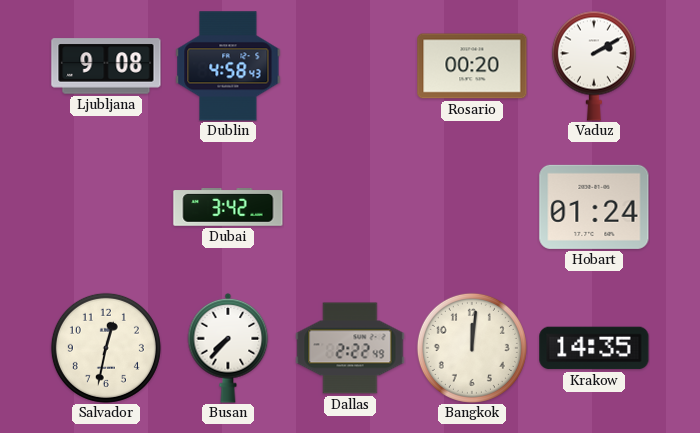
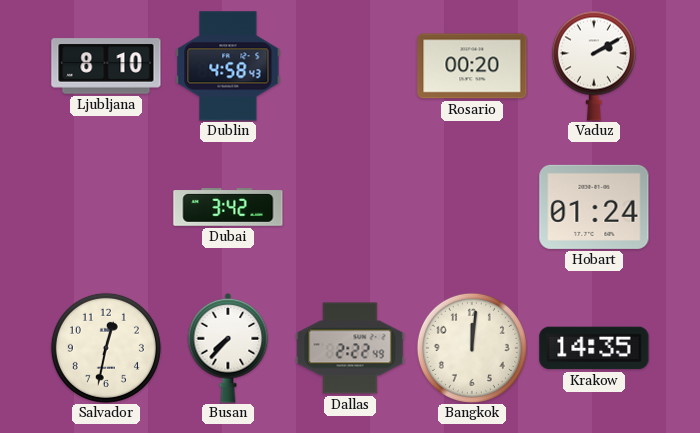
Ljubljana: 9:08 -> 8:10 (106, 66)
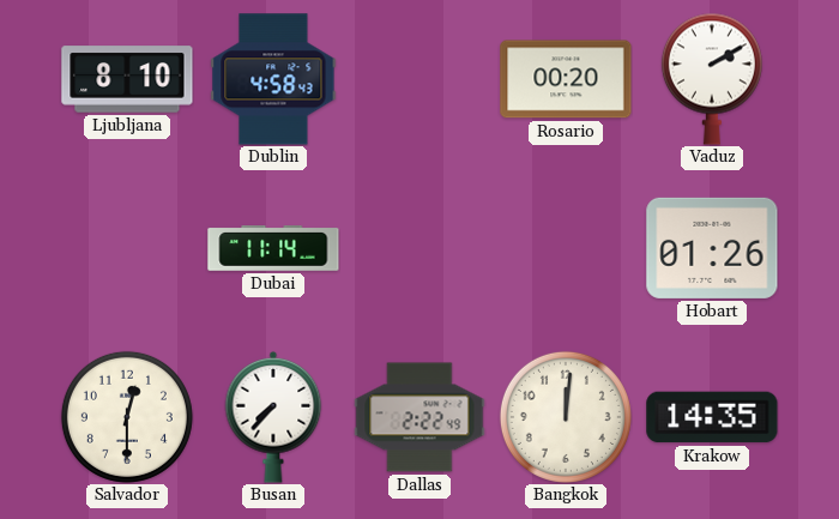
Dubai: 3:42 -> 11:14 (273, 249)
Hobart: 01:24 -> 01:26 (712, 248)
Salvador: 12:32 -> 12:30 (127, 417)
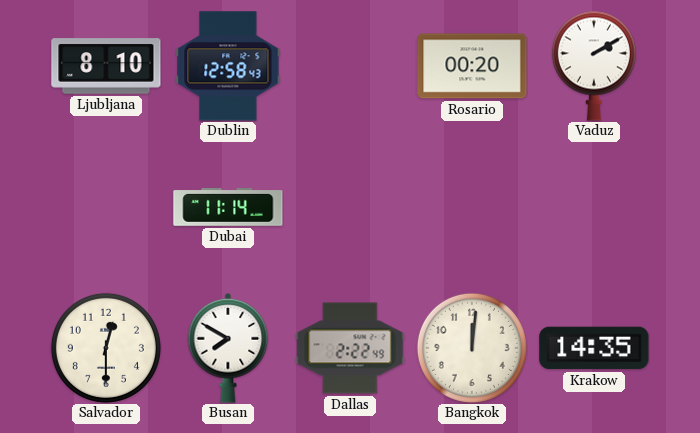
Dublin: 4:58 -> 12:58 (228, 66)
Hobart: 01:26 -> none (712, 248)
Busan: 7:37 -> 7:50 (228, 348)
